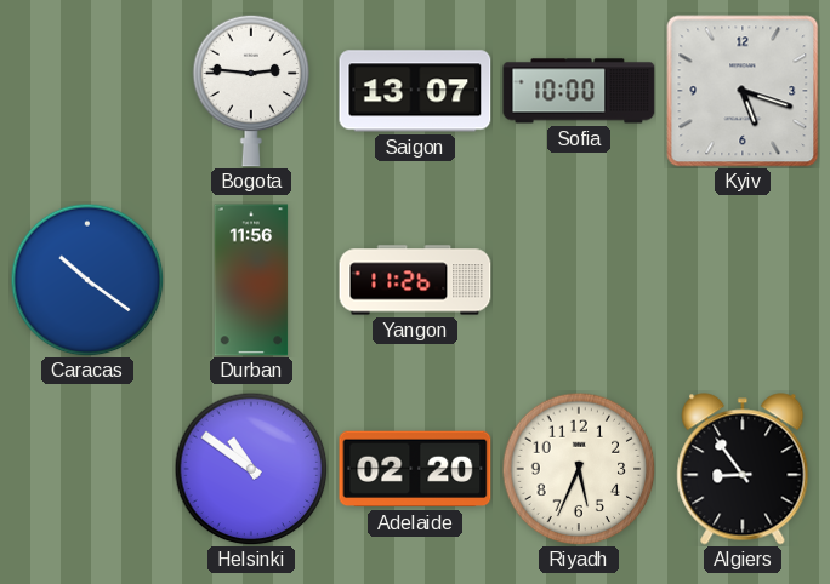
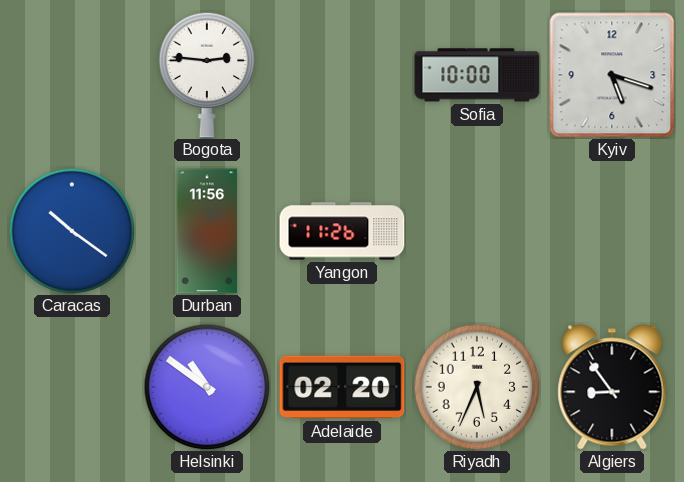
Saigon: 13:07 -> none (415, 91)
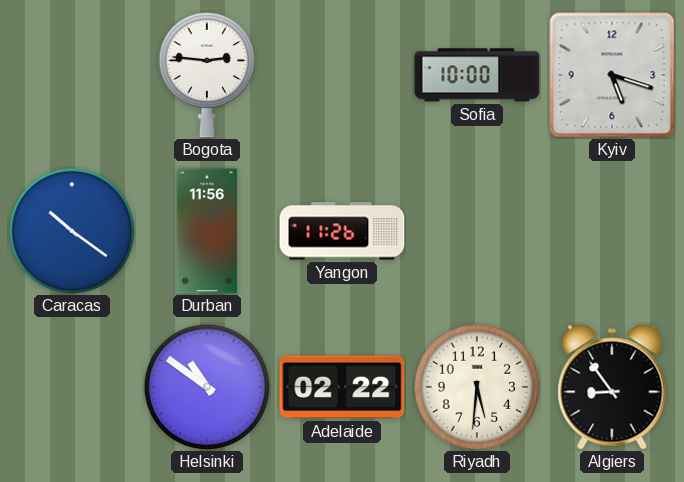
Adelaide: 02:20 -> 02:22 (342, 387)
Riyadh: 5:34 -> 5:31 (477, 387)
